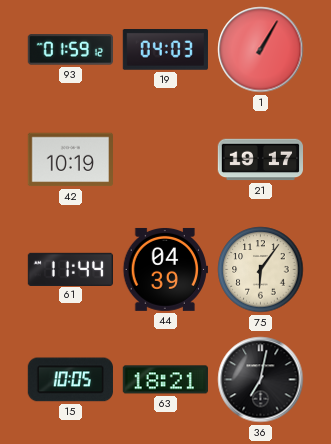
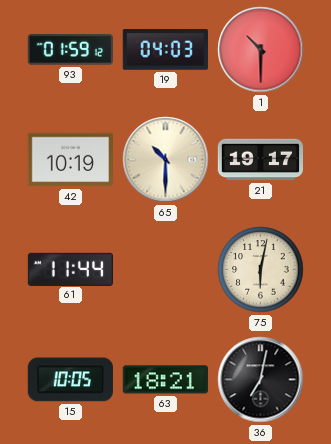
1: 1:05 -> 10:30 (261, 50)
65: none -> 10:30 (166, 160)
44: 04:39 -> none (165, 269)
75: 6:06 -> 6:02 (261, 270)
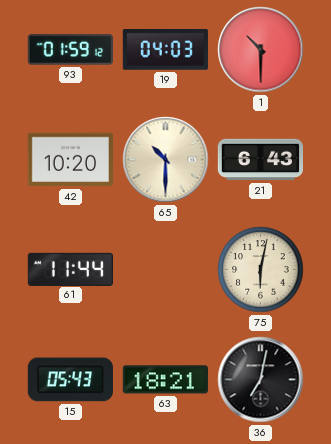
42: 10:19 -> 10:20 (70, 160)
21: 19:17 -> 6:43 (260, 160)
15: 10:05 -> 05:43 (70, 380)
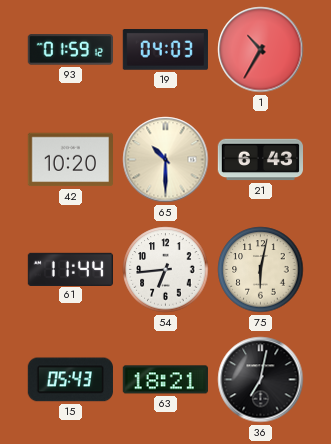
1: 10:30 -> 10:35 (261, 50)
54: none -> 6:44 (166, 270)
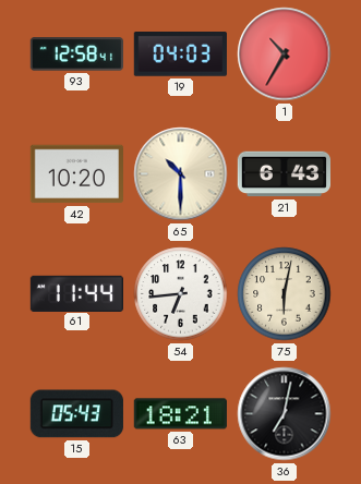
93: 01:59 -> 12:58 (76, 55)
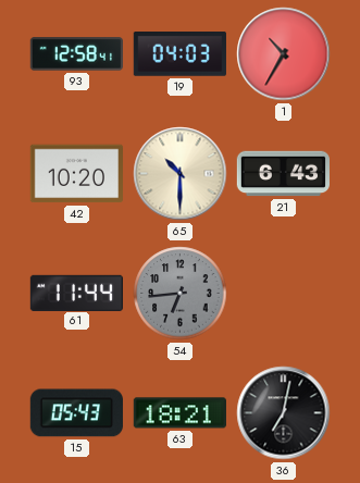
54 dial: white -> grey (181, 294)
75: 6:02 -> none (285, 294)
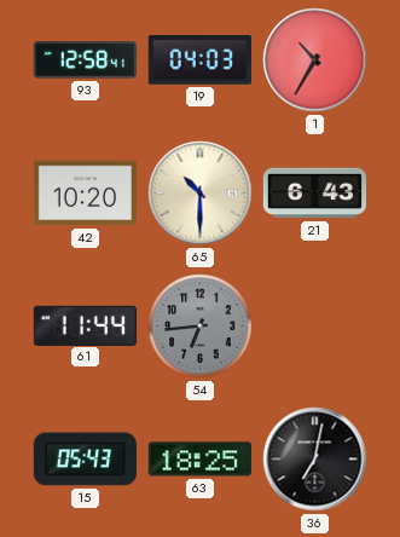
63: 18:21 -> 18:25 (199, 460)
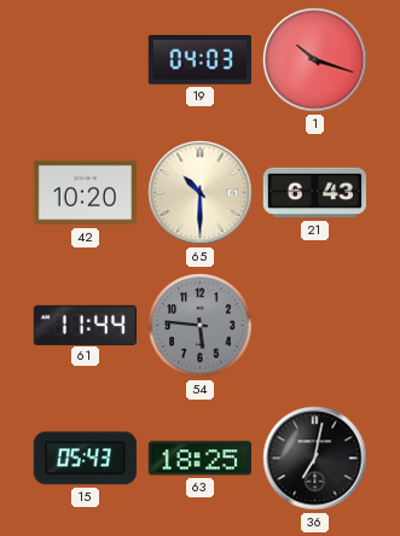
93: 12:58 -> none (85, 60)
1: 10:35 -> 10:18 (315, 60)
54: 6:44 -> 5:46 (201, 326)
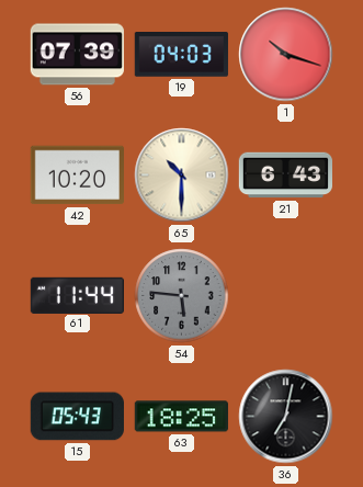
56: none -> 07:39 (77, 55)
